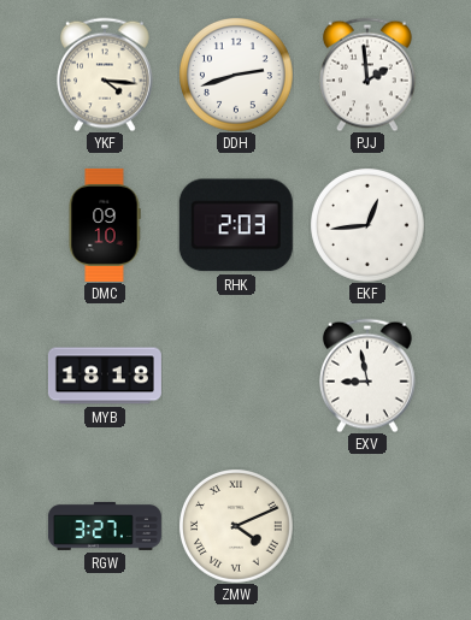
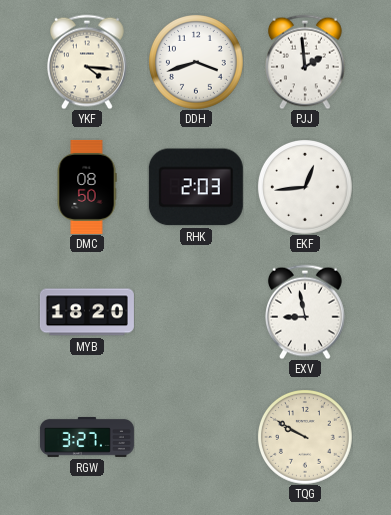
DDH: 2:42 -> 3:42 (196, 62)
DMC: 09:10 -> 08:50 (87, 187)
MYB: 18:18 -> 18:20 (87, 312)
ZMW: 4:11 -> none (236, 526)
TQG: none -> 9:50 (305, 437)
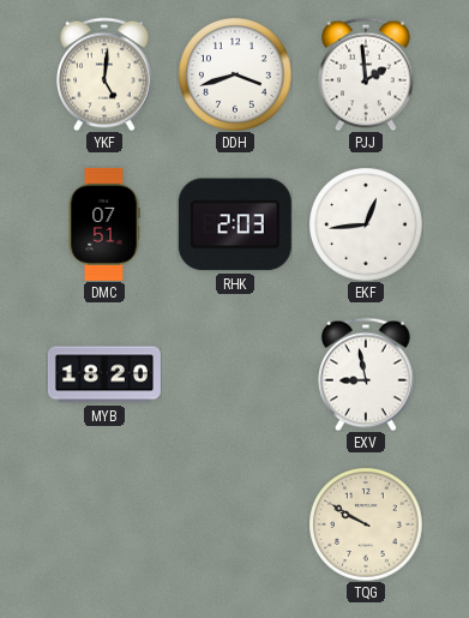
YKF: 4:16 -> 5:01 (106, 74)
DMC: 08:50 -> 07:51 (104, 224)
RGW: 3:27 -> none (87, 437)
